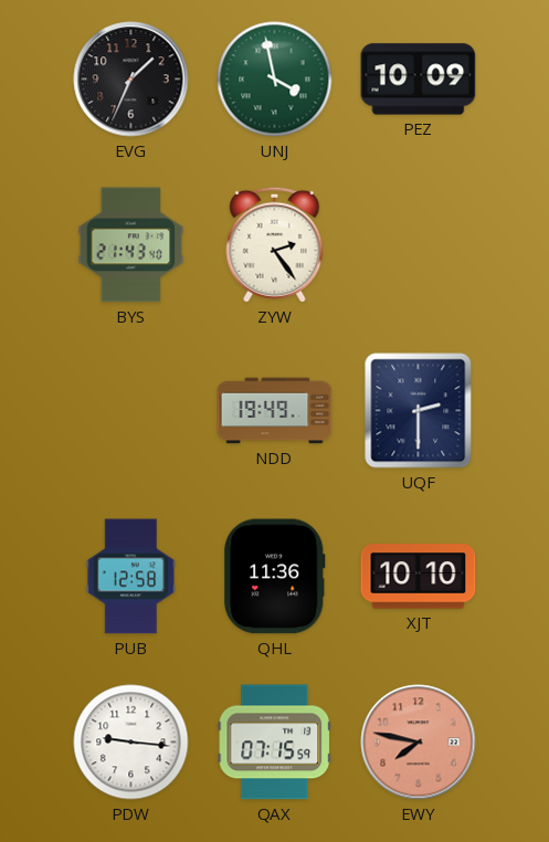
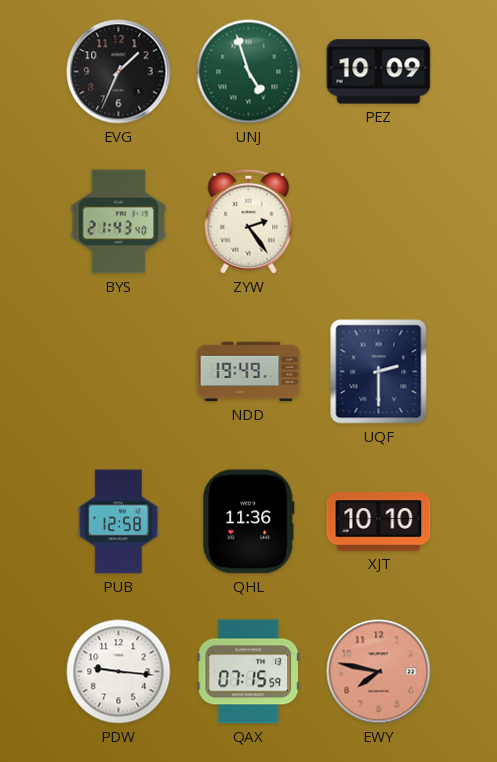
UNJ: 3:58 -> 4:57 (249, 72)
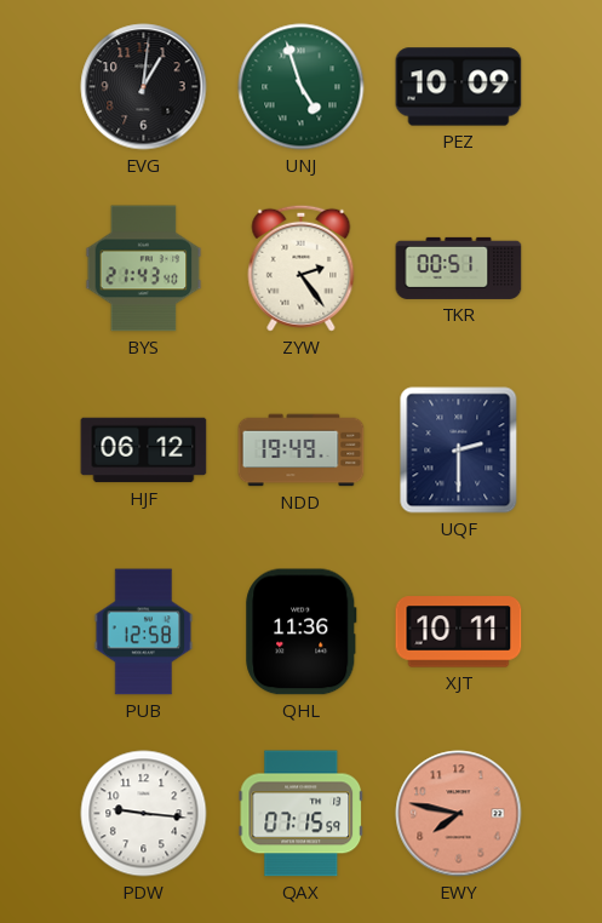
EVG: 1:34 -> 1:01 (144, 87)
TKR: none -> 00:51 (459, 268)
HJF: none -> 06:12 (144, 451)
XJT: 10:10 -> 10:11 (459, 632)
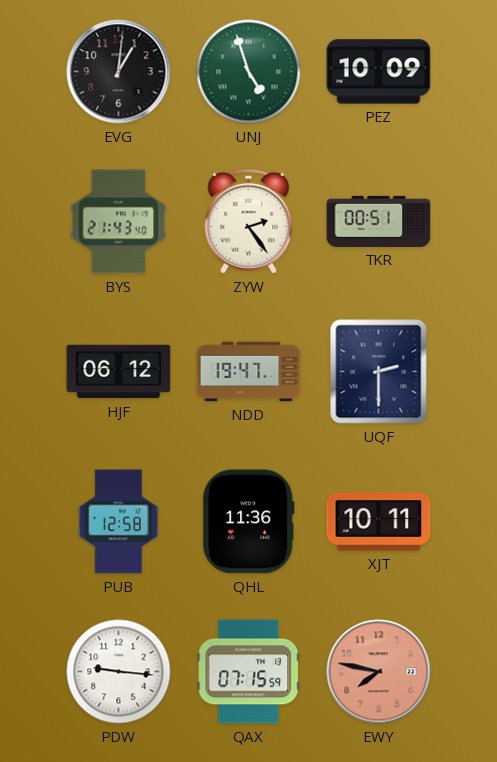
NDD: 19:49 -> 19:47 (249, 372)
